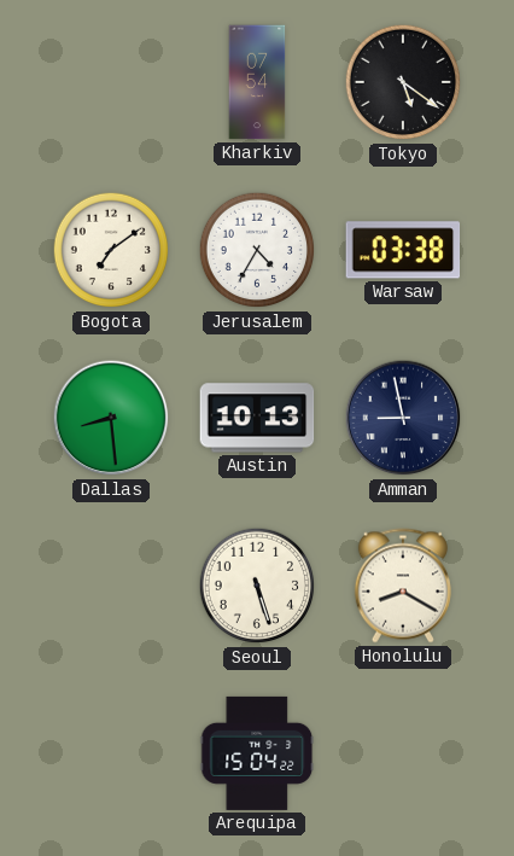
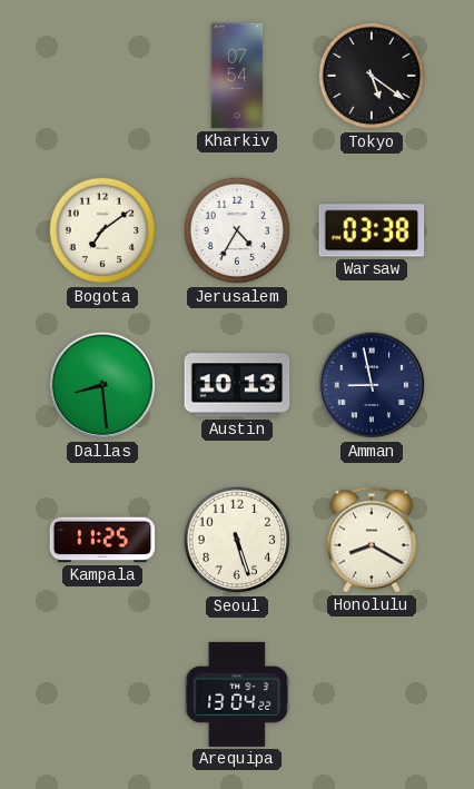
Kampala: none -> 11:25 (102, 540)
Arequipa: 15:04 -> 13:04 (237, 694)
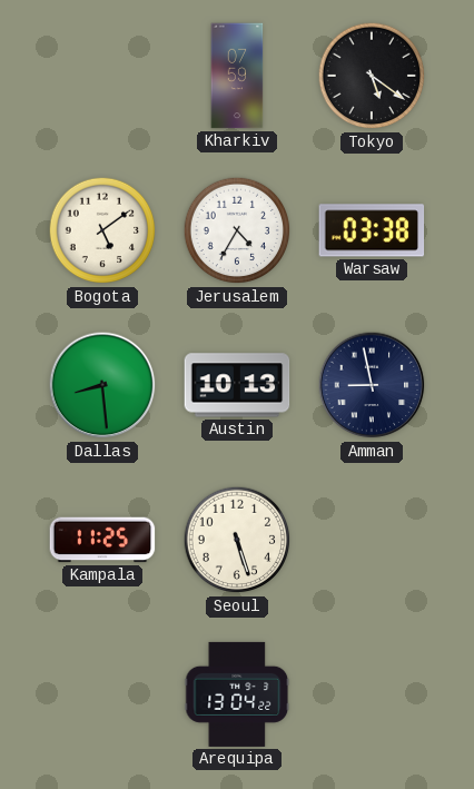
Kharkiv: 07:54 -> 07:59 (237, 76)
Bogota: 7:09 -> 5:09 (102, 230)
Honolulu: 8:20 -> none (372, 540)
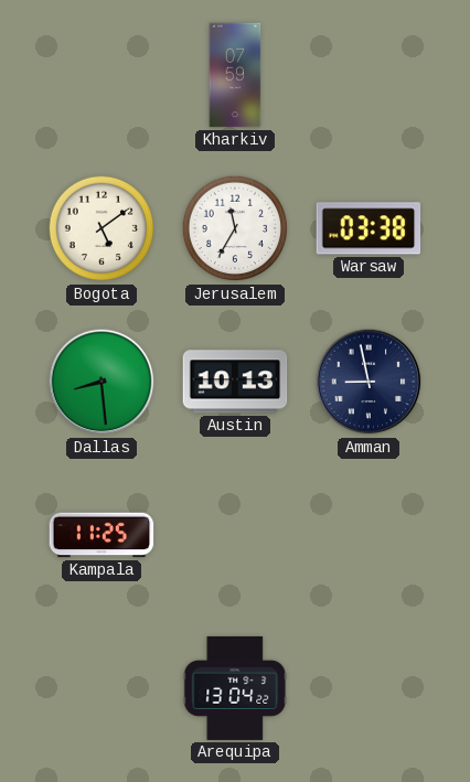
Tokyo: 5:21 -> none (372, 76)
Jerusalem: 4:35 -> 11:35 (235, 228)
Seoul: 5:27 -> none (237, 540)
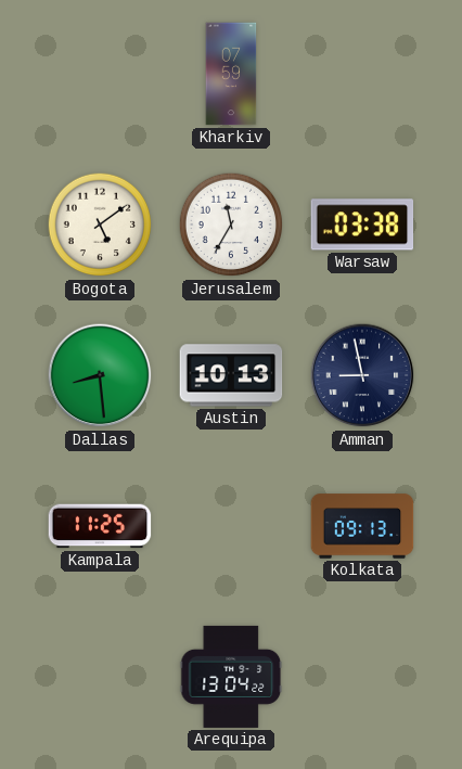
Kolkata: none -> 09:13 (362, 526)
